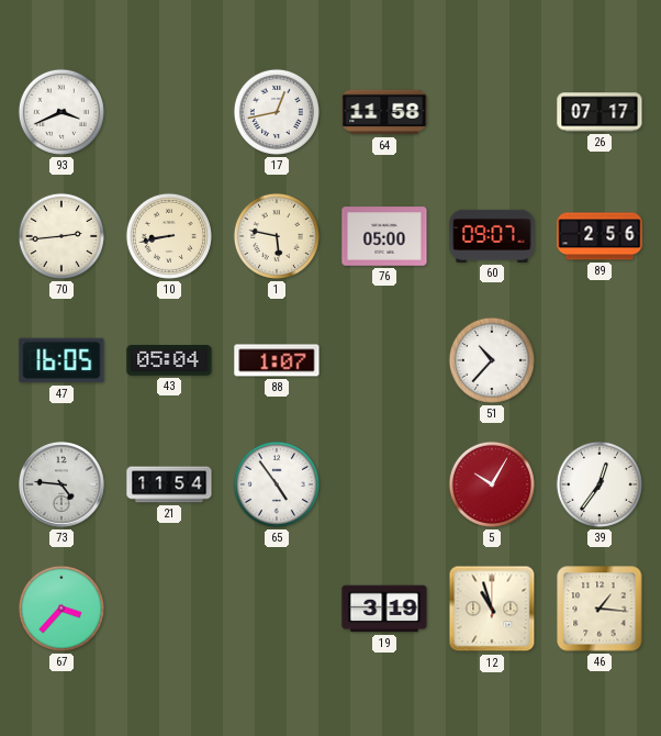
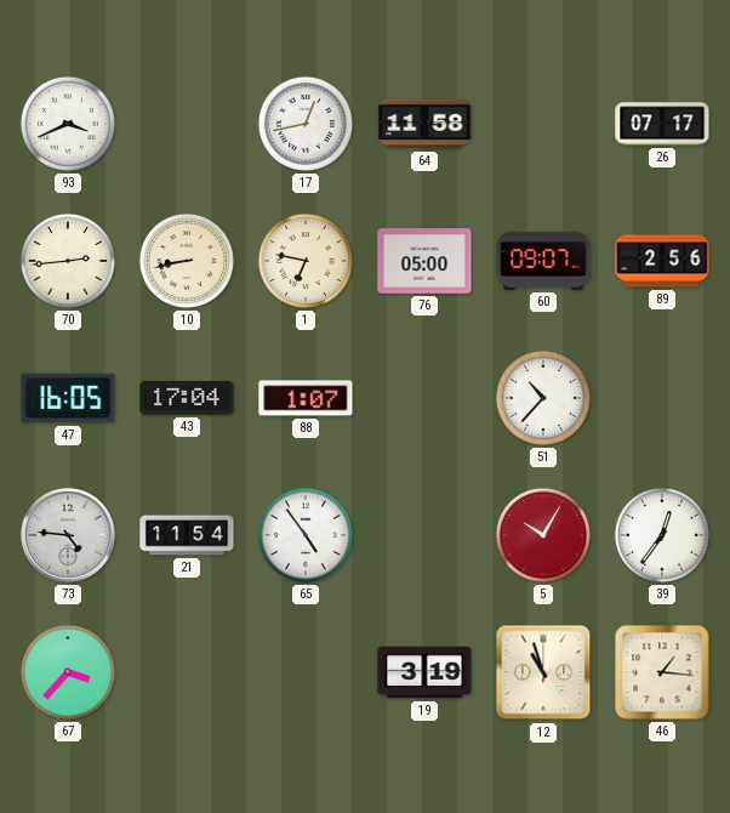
1: 5:47 -> 6:47 (306, 261)
43: 05:04 -> 17:04 (187, 399)
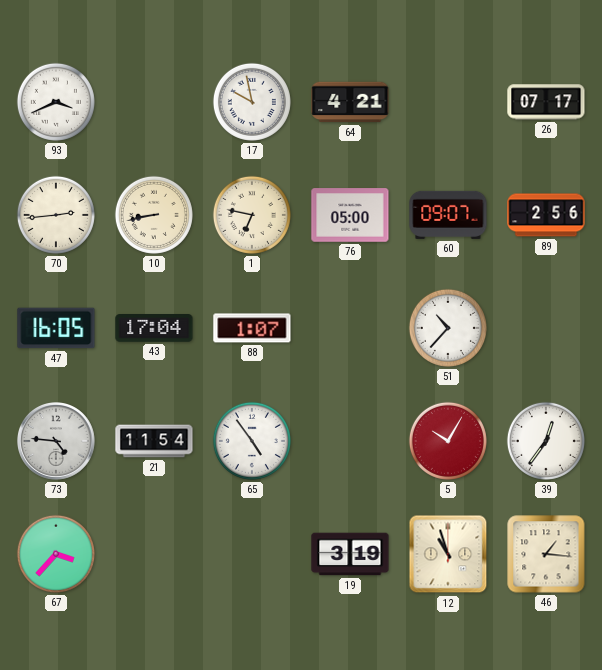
17: 12:43 -> 9:58 (252, 102)
64: 11:58 -> 4:21 (350, 102)
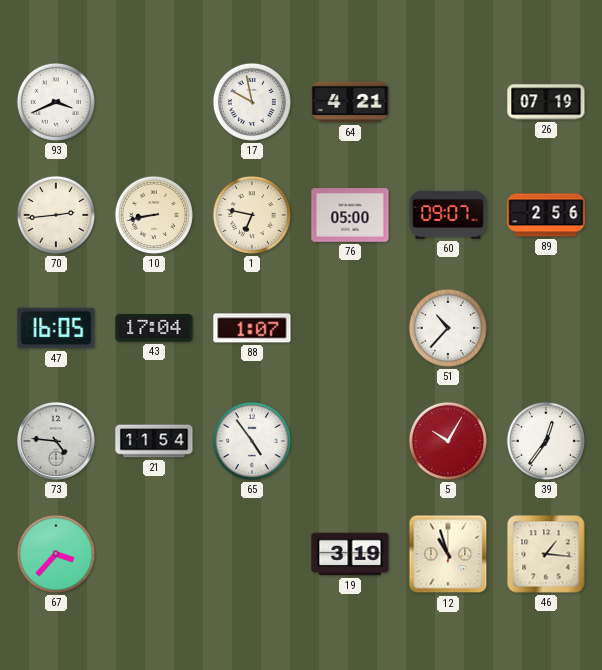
26: 07:17 -> 07:19 (546, 102)
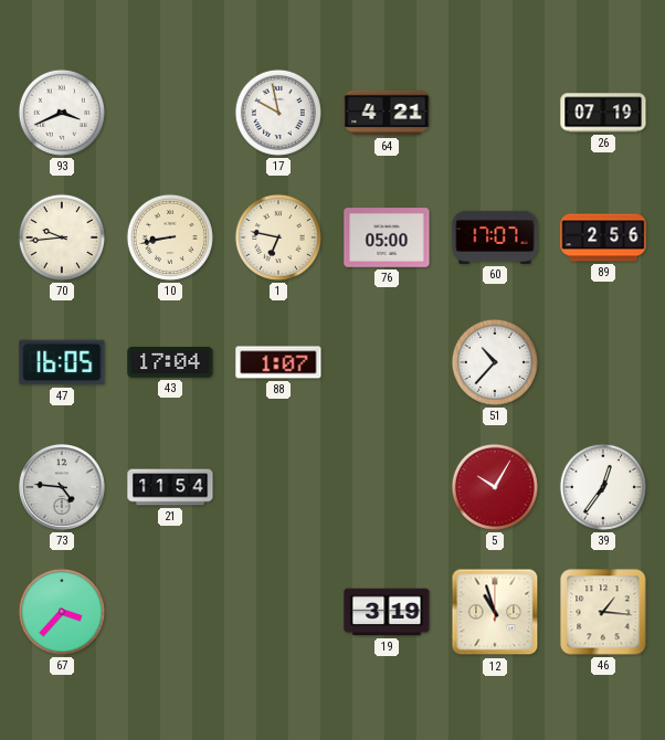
70: 2:44 -> 9:44 (62, 237)
60: 09:07 -> 17:07 (495, 237)
65: 4:54 -> none (252, 441)
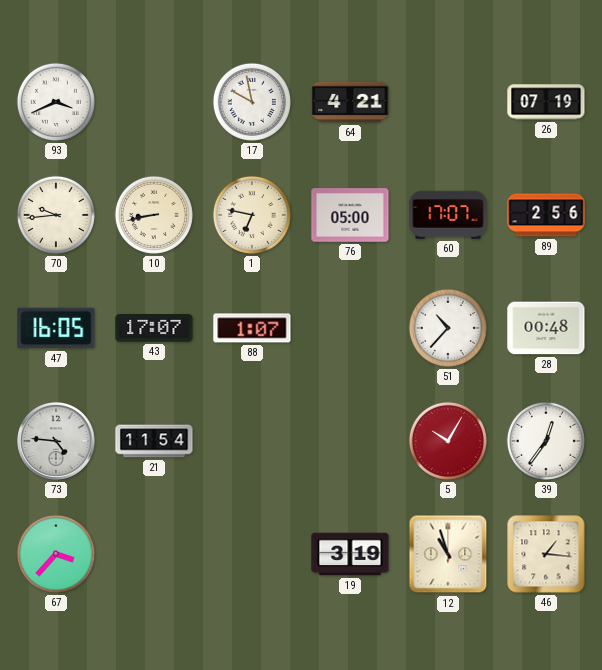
43: 17:04 -> 17:07 (154, 329)
28: none -> 00:48 (546, 328)
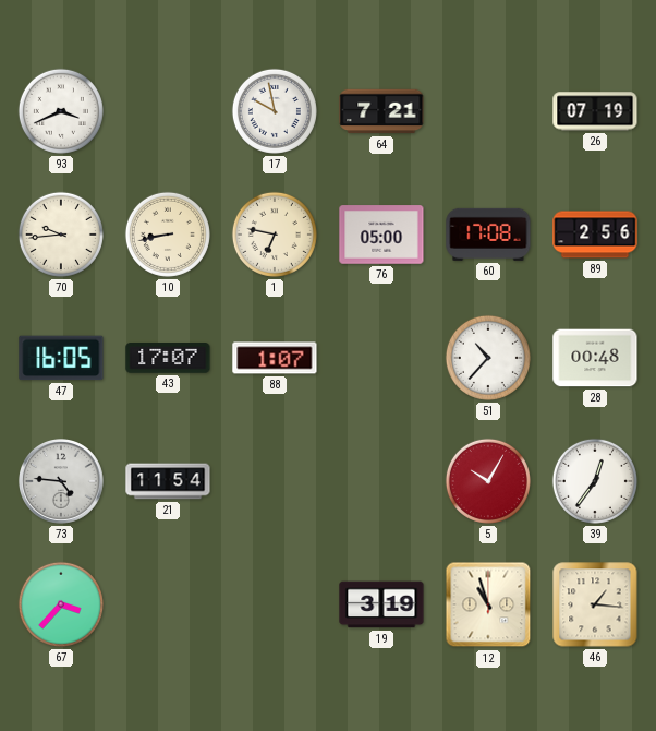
64: 4:21 -> 7:21 (381, 111)
60: 17:07 -> 17:08 (488, 235)
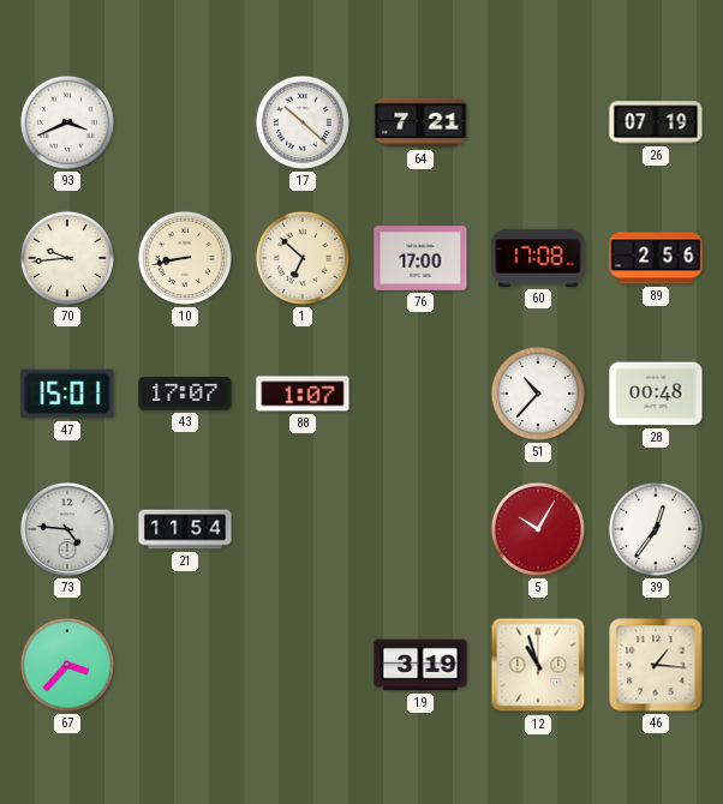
17: 9:58 -> 10:22 (303, 122)
1: 6:47 -> 6:52 (303, 258)
76: 05:00 -> 17:00 (420, 258)
47: 16:05 -> 15:01 (67, 394)
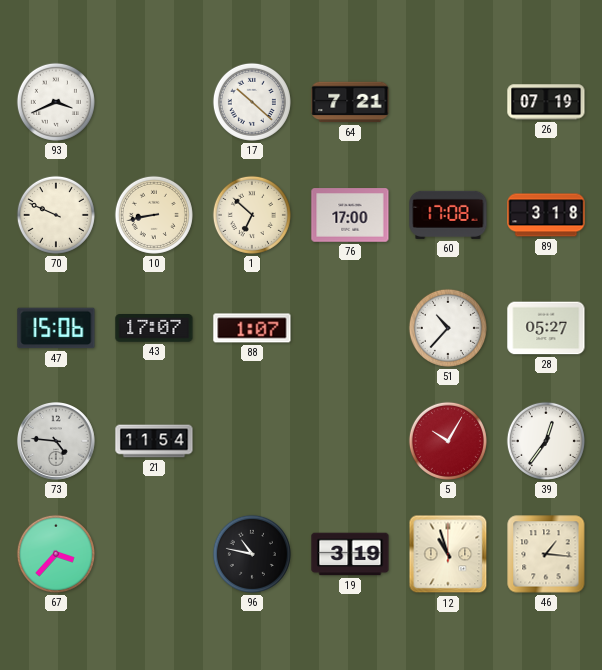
70: 9:44 -> 9:49 (56, 215)
89: 2:56 -> 3:18 (546, 215)
47: 15:01 -> 15:06 (56, 328)
28: 00:48 -> 05:27 (546, 328)
96: none -> 10:47 (252, 554)
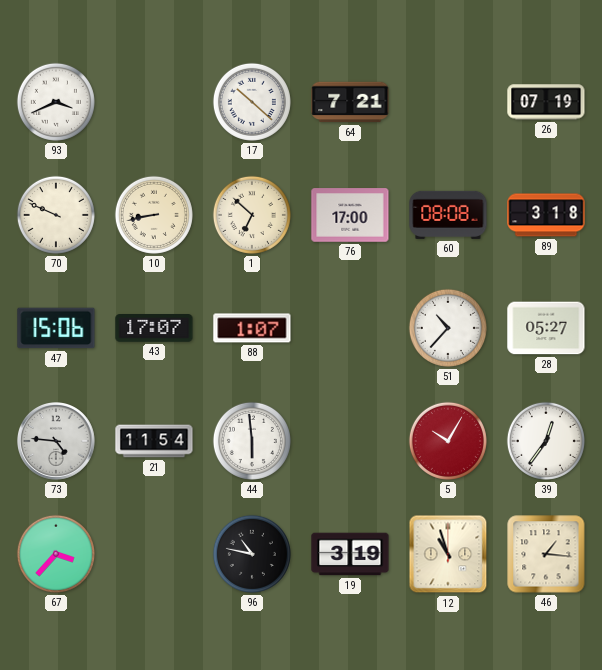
60: 17:08 -> 08:08 (448, 215)
44: none -> 5:59 (252, 441)
